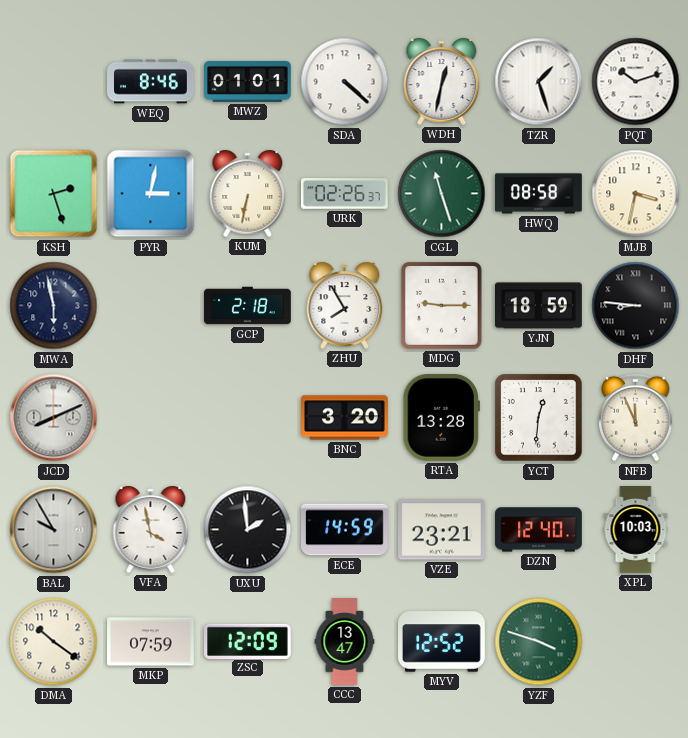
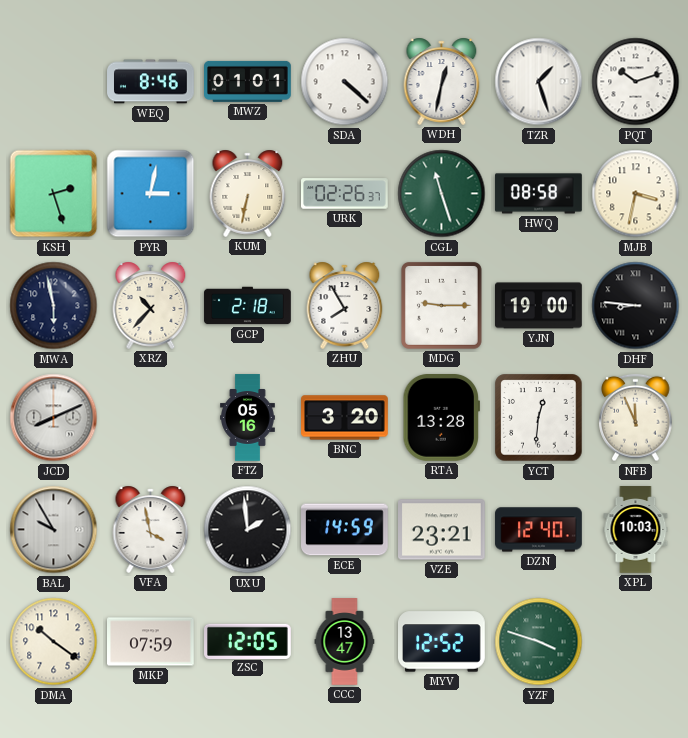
XRZ: none -> 10:37 (151, 305)
YJN: 18:59 -> 19:00 (539, 306)
FTZ: none -> 05:16 (248, 418)
ZSC: 12:09 -> 12:05 (248, 641)
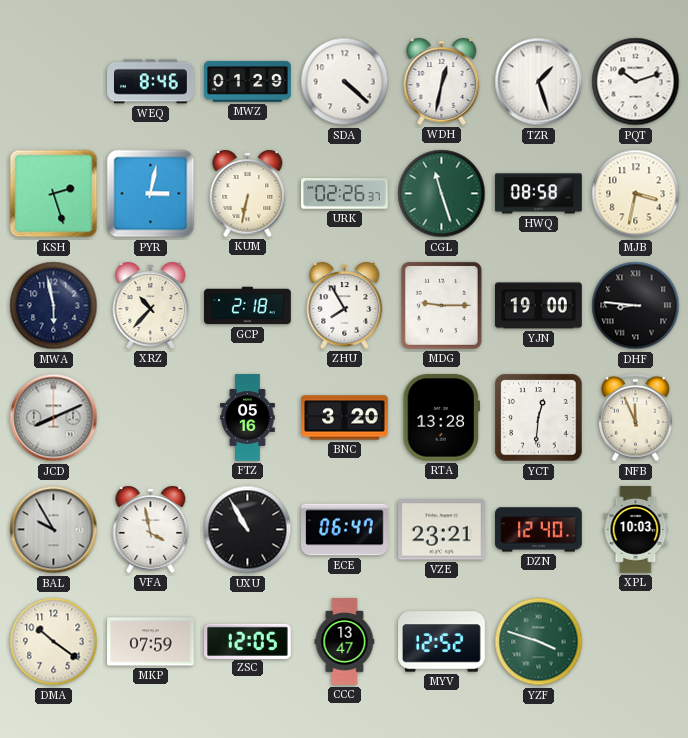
MWZ: 01:01 -> 01:29 (248, 81)
UXU: 1:59 -> 10:55 (248, 530)
ECE: 14:59 -> 06:47 (345, 530)
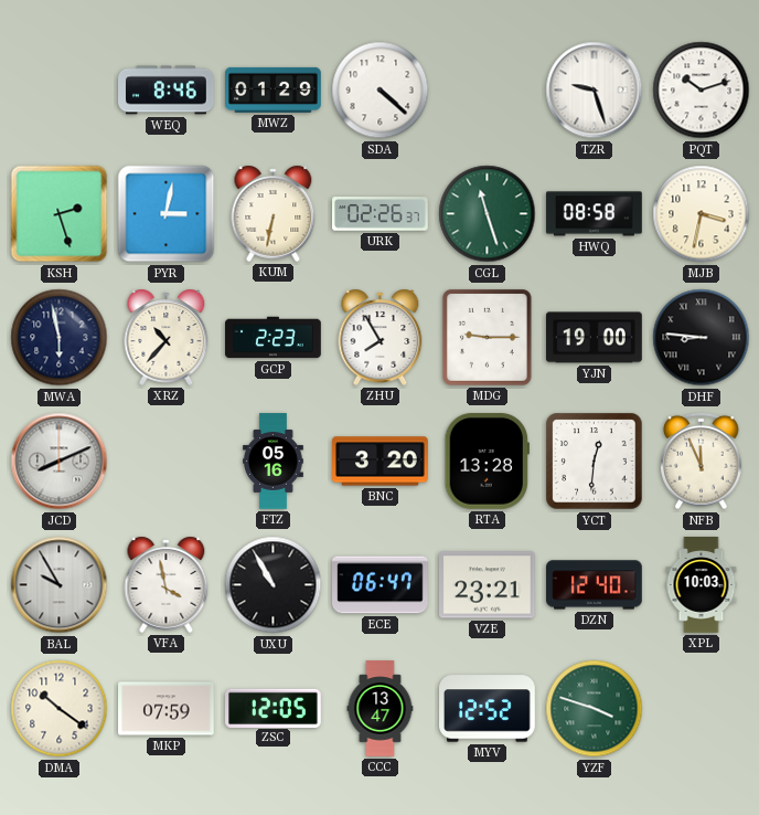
WDH: 12:32 -> none (442, 81)
TZR: 1:27 -> 9:27 (595, 91)
GCP: 2:18 -> 2:23 (274, 338)
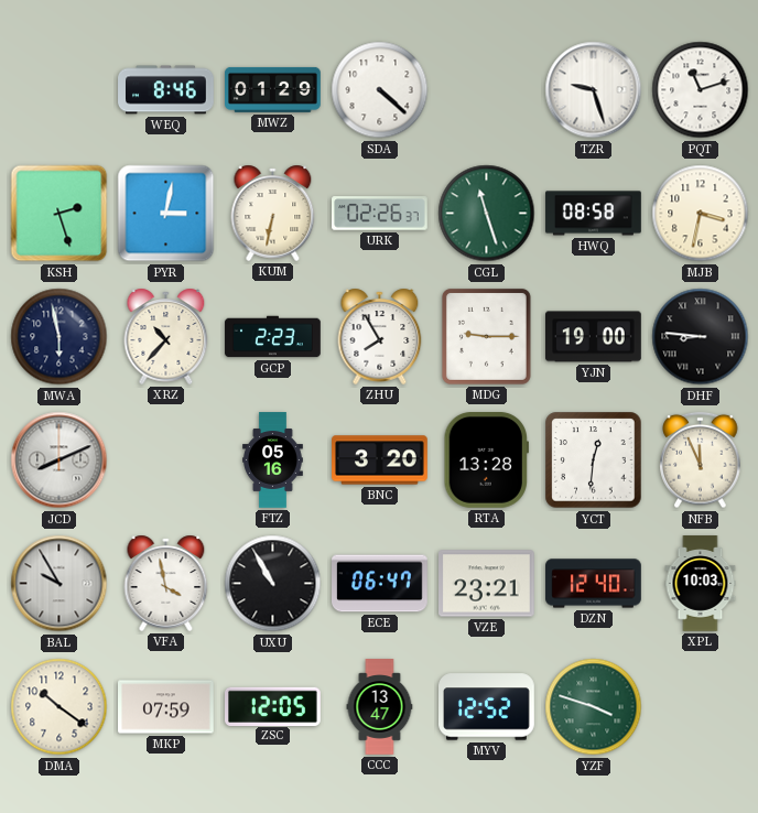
PQT: 10:12 -> 11:12 (701, 90)
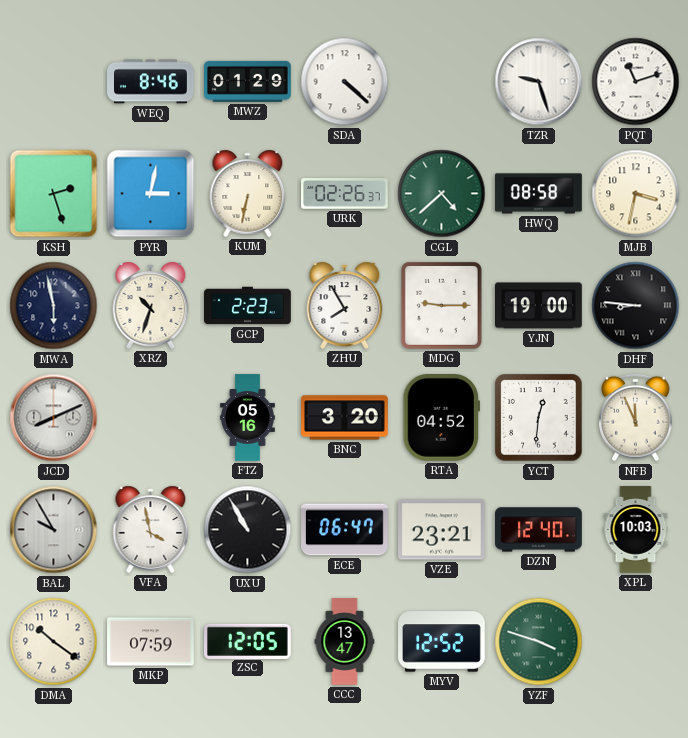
CGL: 11:27 -> 4:38 (442, 194)
XRZ: 10:37 -> 10:33 (151, 305)
RTA: 13:28 -> 04:52 (441, 418)
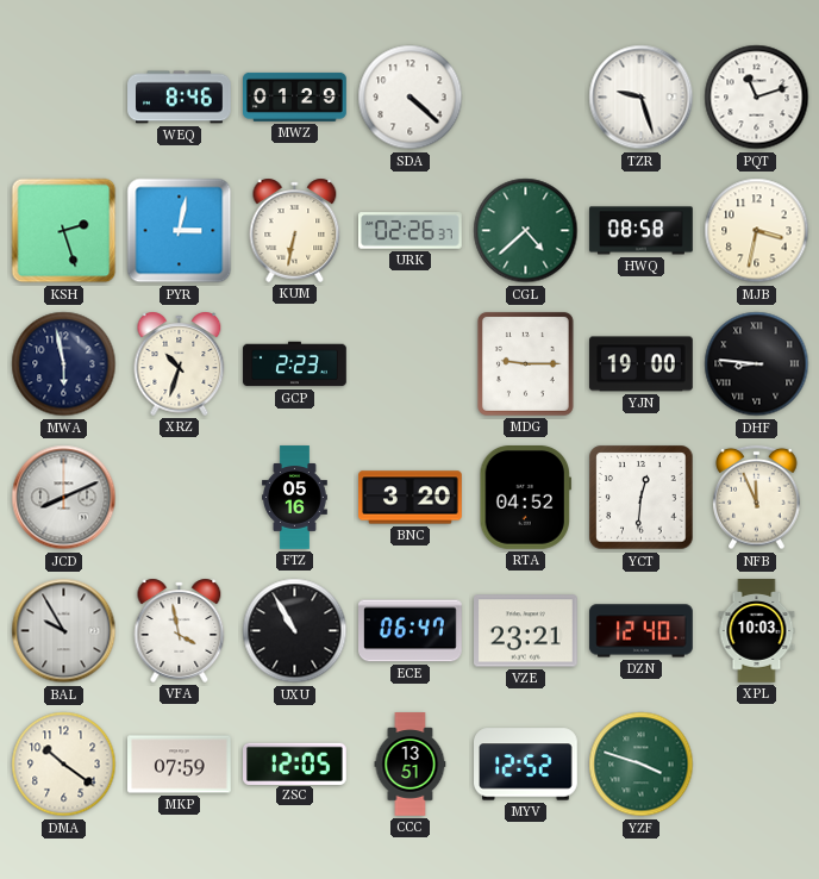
ZHU: 7:55 -> none (345, 305)
CCC: 13:47 -> 13:51 (411, 765)
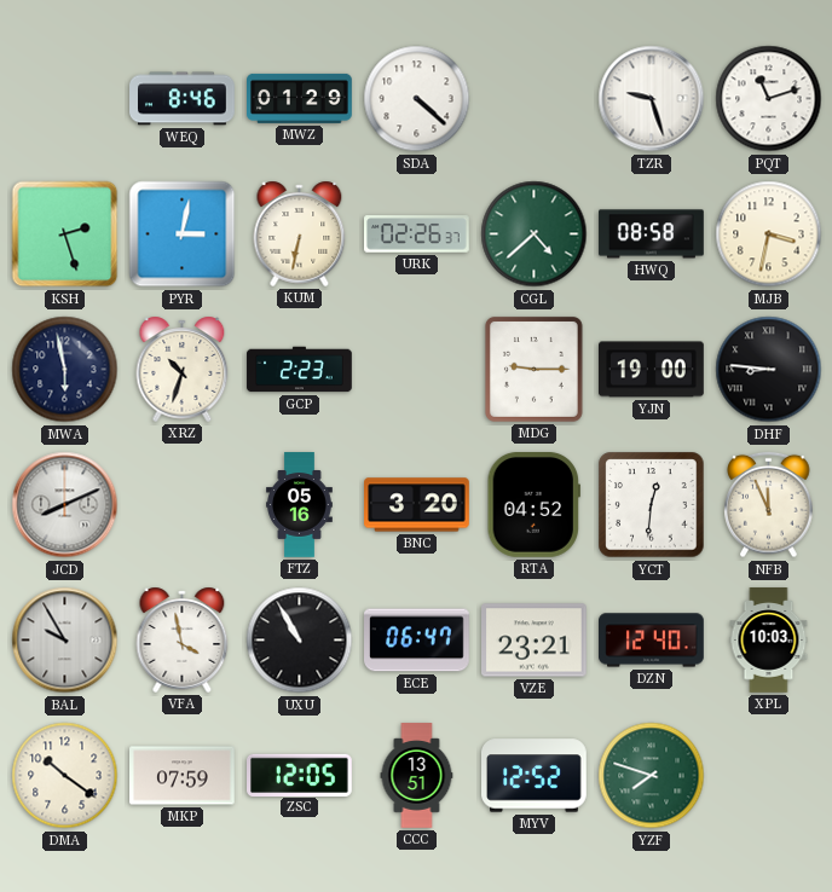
YZF: 3:48 -> 7:48 (652, 776)
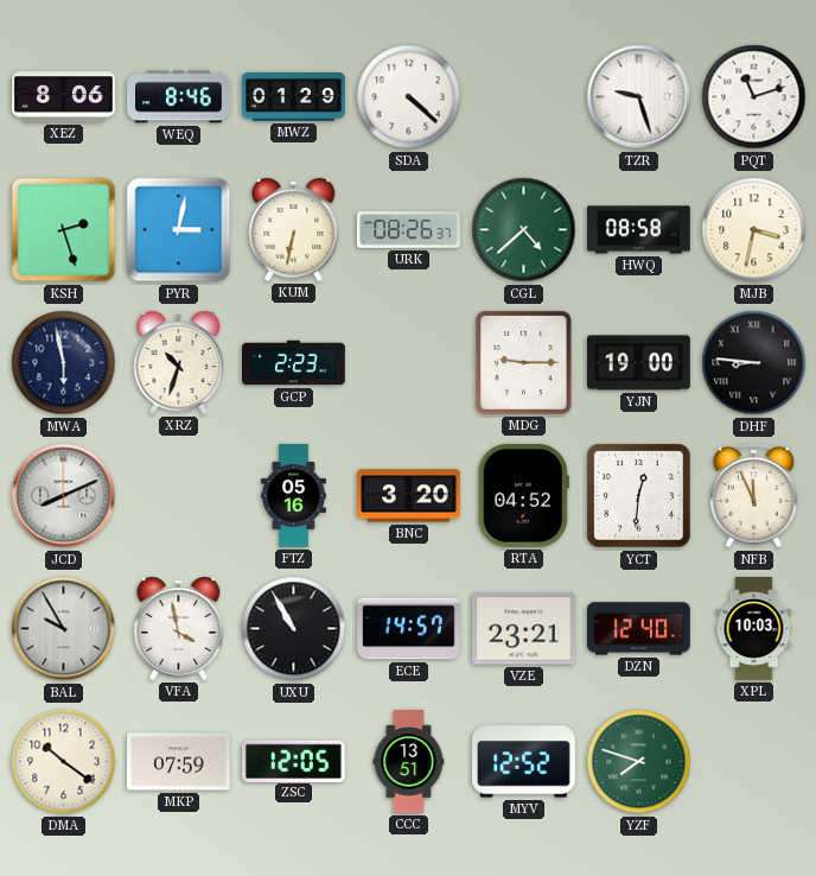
XEZ: none -> 8:06 (64, 97)
URK: 02:26 -> 08:26 (409, 230)
ECE: 06:47 -> 14:57 (409, 629)
